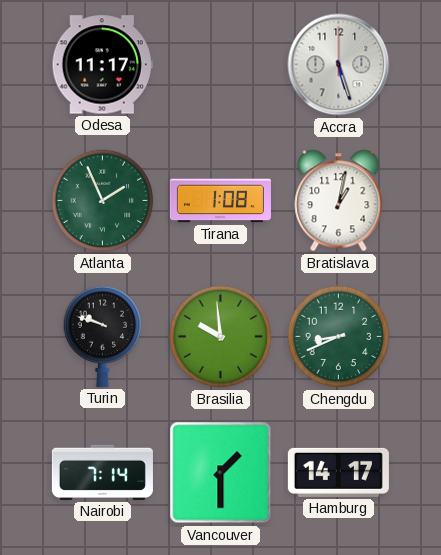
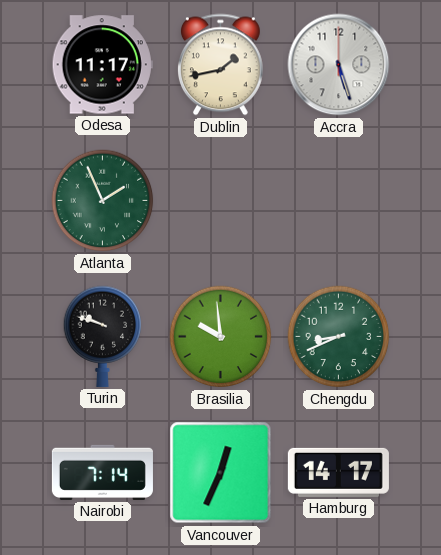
Dublin: none -> 1:43 (220, 65)
Tirana: 1:08 -> none (220, 201)
Bratislava: 1:02 -> none (339, 201)
Vancouver: 1:30 -> 12:34 (221, 473)
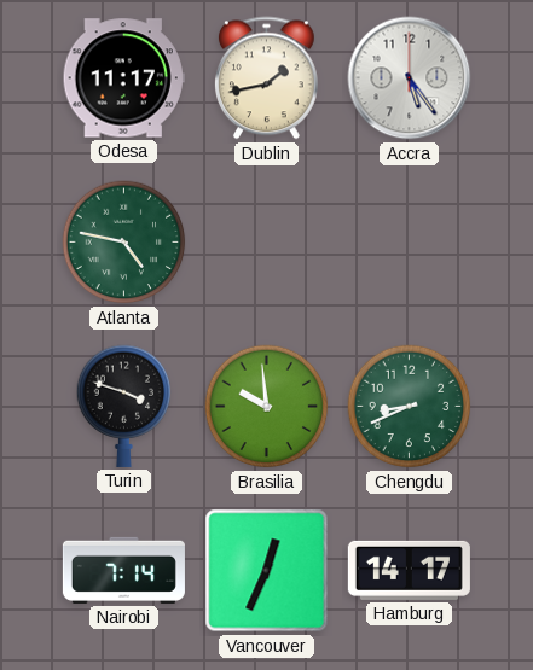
Accra: 5:27 -> 5:24 (410, 78)
Atlanta: 1:56 -> 4:47 (124, 243)
Turin: 9:48 -> 3:48 (124, 406)
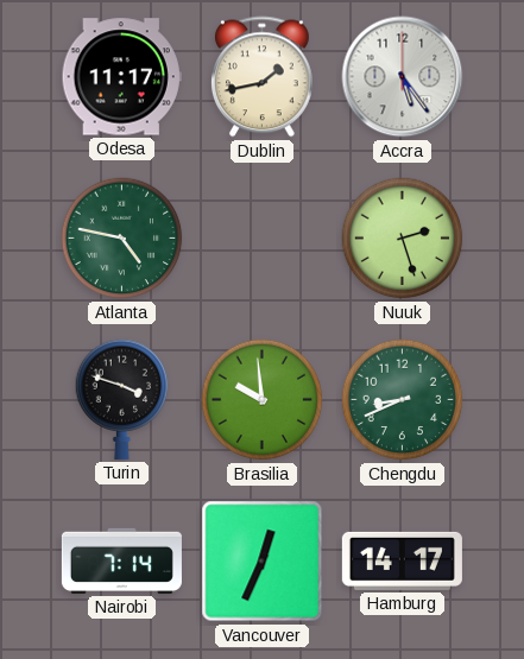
Nuuk: none -> 2:27 (403, 239)
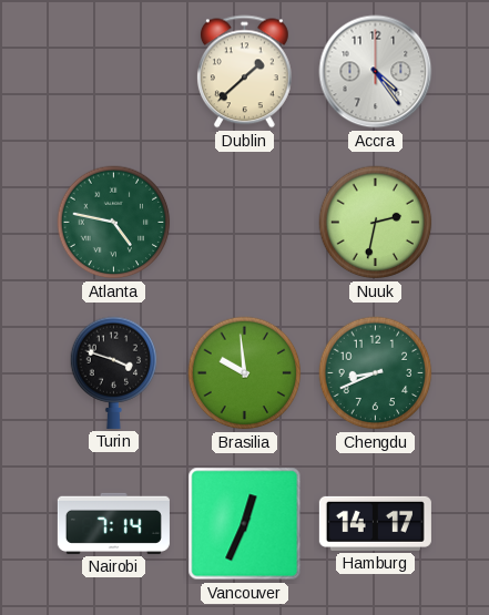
Odesa: 11:17 -> none (121, 77)
Dublin: 1:43 -> 1:38 (244, 72)
Accra: 5:24 -> 4:24 (376, 72)
Nuuk: 2:27 -> 2:32 (376, 223)
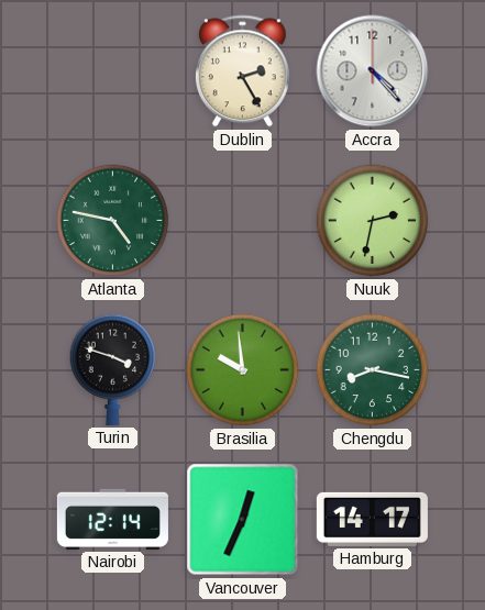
Dublin: 1:38 -> 2:25 (242, 71)
Accra: 4:24 -> 4:23 (373, 71)
Chengdu: 8:41 -> 8:17 (373, 370)
Nairobi: 7:14 -> 12:14 (112, 519)
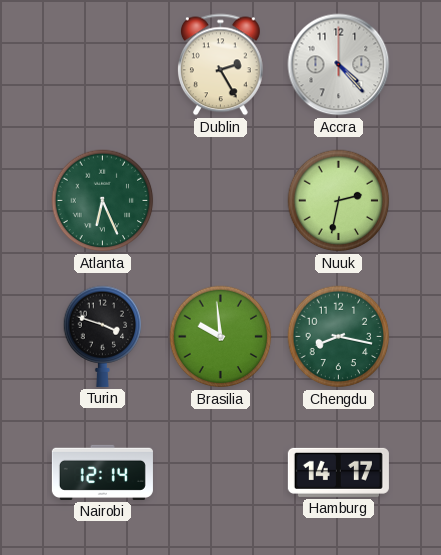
Atlanta: 4:47 -> 6:26 (103, 201)
Vancouver: 12:34 -> none (243, 520)
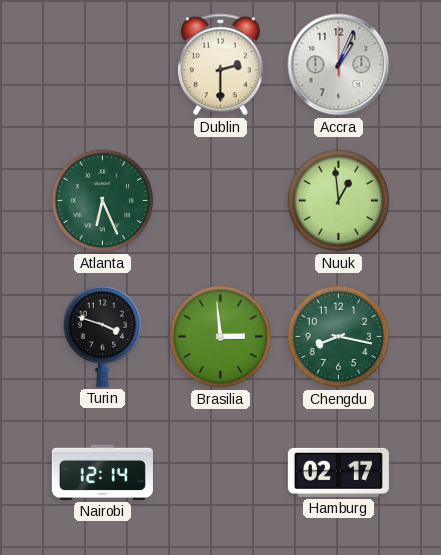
Dublin: 2:25 -> 2:30 (220, 65)
Accra: 4:23 -> 1:04 (339, 65)
Nuuk: 2:32 -> 12:59 (339, 201)
Brasilia: 9:59 -> 2:59 (221, 337)
Hamburg: 14:17 -> 02:17 (338, 472)
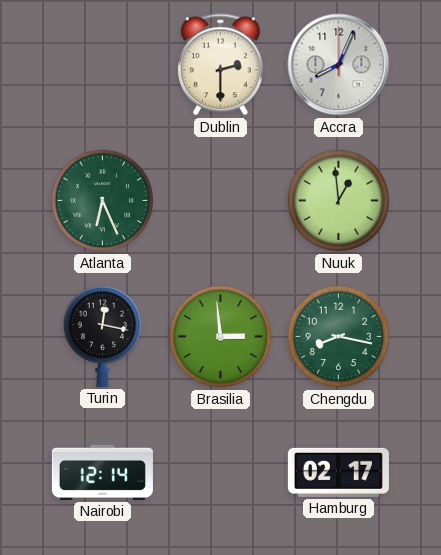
Accra: 1:04 -> 8:04 (339, 65)
Turin: 3:48 -> 12:17 (103, 336)
